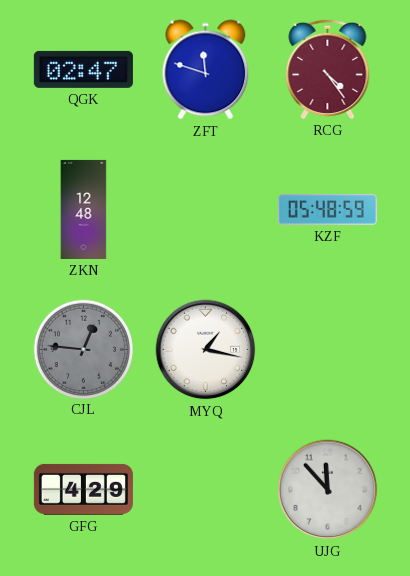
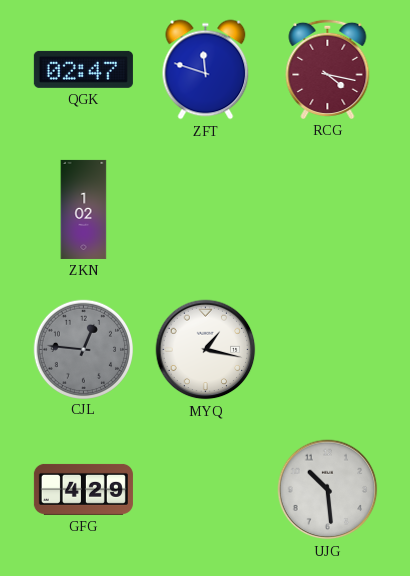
RCG: 4:24 -> 4:17 (328, 69)
ZKN: 12:48 -> 1:02 (84, 209)
KZF: 05:48 -> none (327, 209)
UJG: 11:53 -> 10:29 (328, 490)
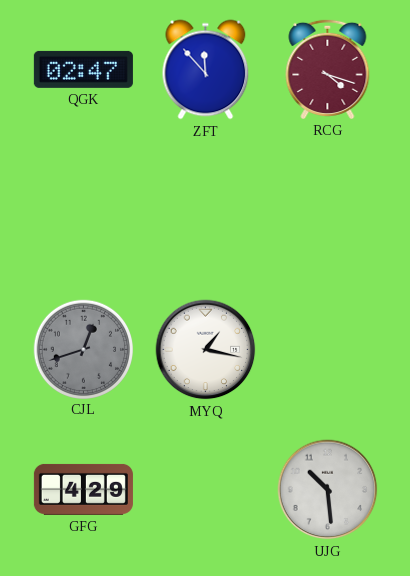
ZFT: 11:48 -> 11:53 (206, 70)
RCG: 4:17 -> 4:18 (328, 69)
ZKN: 1:02 -> none (84, 209)
CJL: 12:46 -> 12:42 (83, 349)
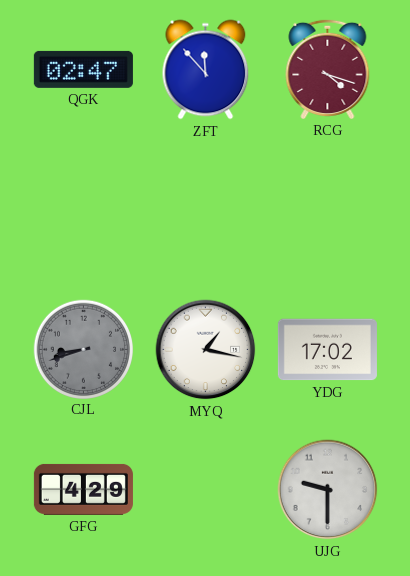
CJL: 12:42 -> 8:42 (83, 349)
YDG: none -> 17:02 (327, 350)
UJG: 10:29 -> 9:30 (328, 490)
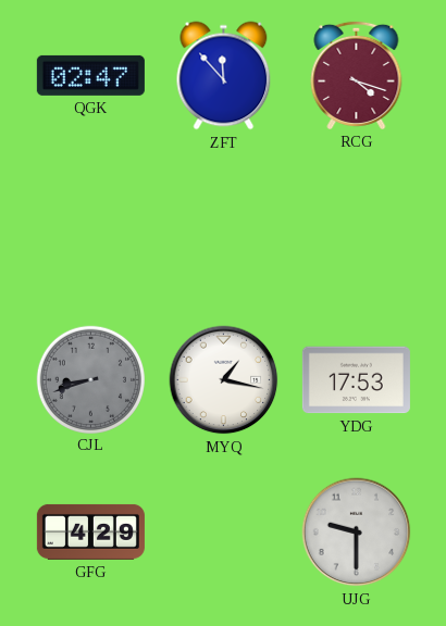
YDG: 17:02 -> 17:53 (356, 380)
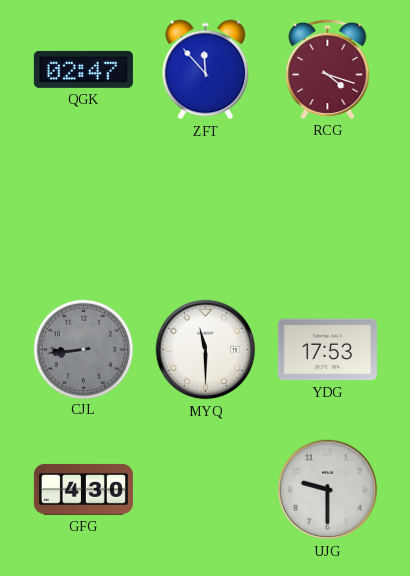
CJL: 8:42 -> 8:44 (83, 349)
MYQ: 1:17 -> 11:30 (206, 350)
GFG: 4:29 -> 4:30 (83, 489)
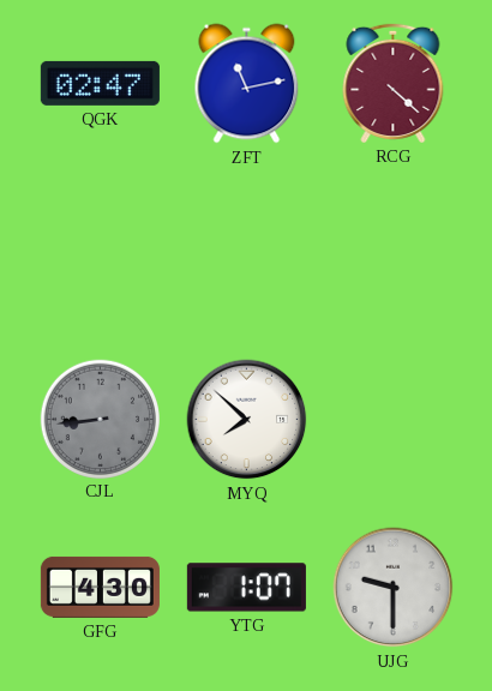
ZFT: 11:53 -> 11:13 (247, 84)
RCG: 4:18 -> 4:22 (394, 83)
MYQ: 11:30 -> 7:52 (247, 420)
YDG: 17:53 -> none (327, 350)
YTG: none -> 1:07 (246, 588)
